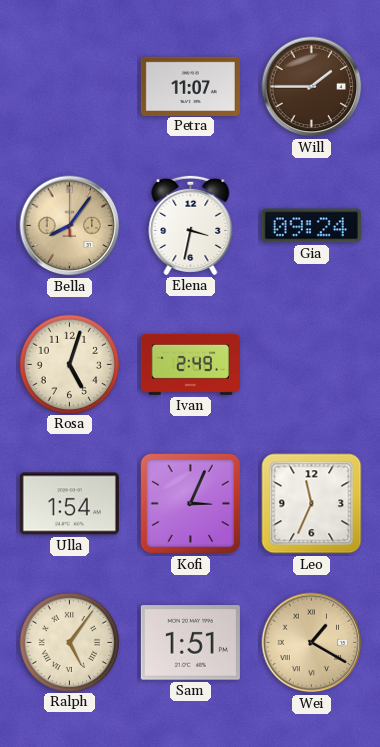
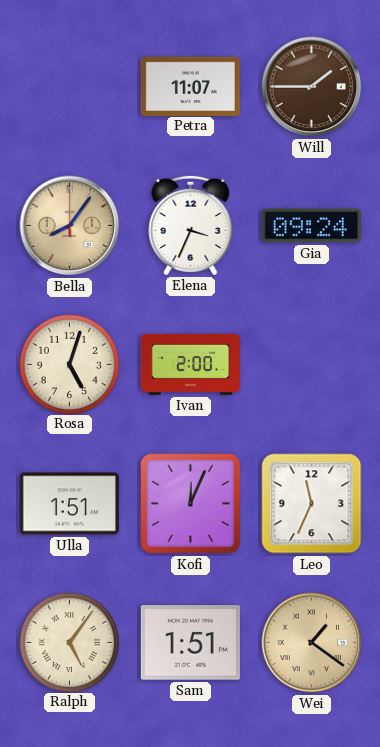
Elena: 3:32 -> 3:34 (191, 225)
Ivan: 2:49 -> 2:00 (190, 364)
Ulla: 1:54 -> 1:51 (69, 504)
Kofi: 3:04 -> 12:04 (191, 504)
Wei: 1:20 -> 1:21 (312, 643)
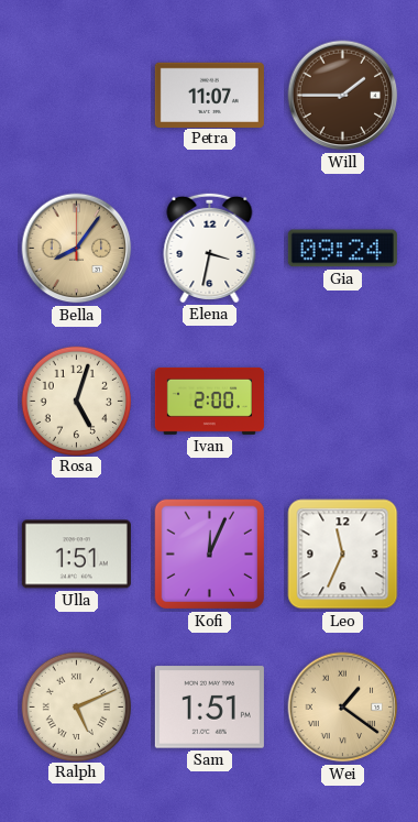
Elena: 3:34 -> 3:32 (210, 248)
Ralph: 5:06 -> 5:11 (76, 706)
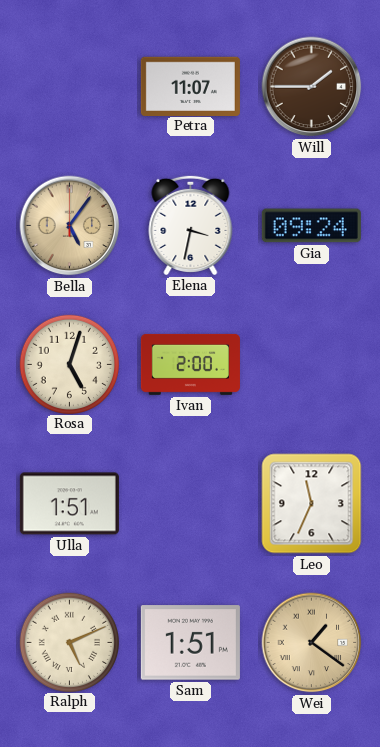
Bella: 8:06 -> 5:06 (70, 226)
Kofi: 12:04 -> none (210, 555)
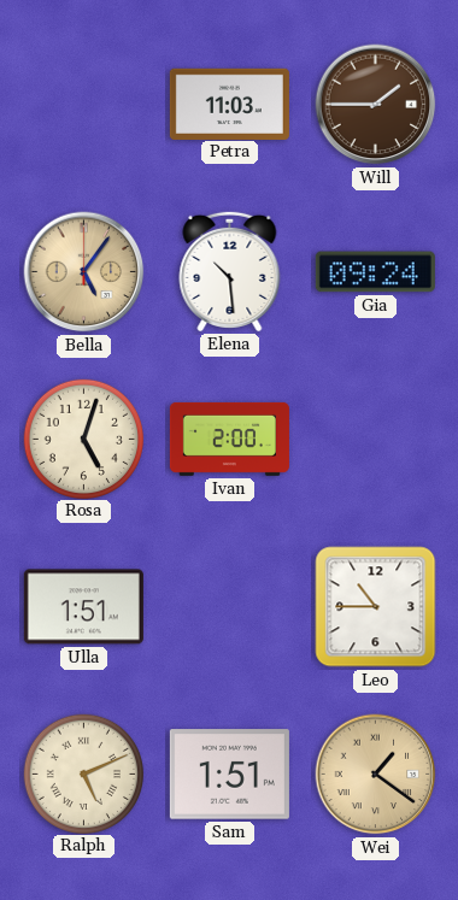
Petra: 11:07 -> 11:03 (229, 104)
Elena: 3:32 -> 10:29 (230, 271)
Leo: 11:34 -> 10:45 (376, 607)
